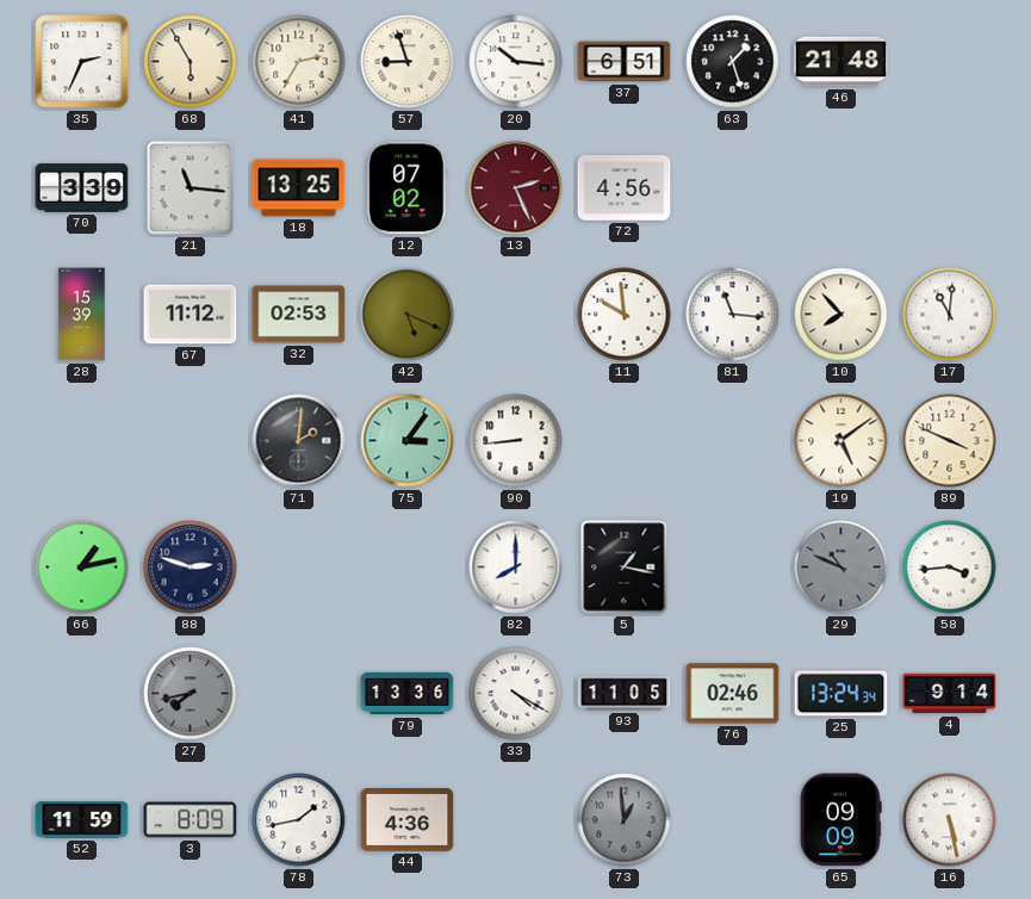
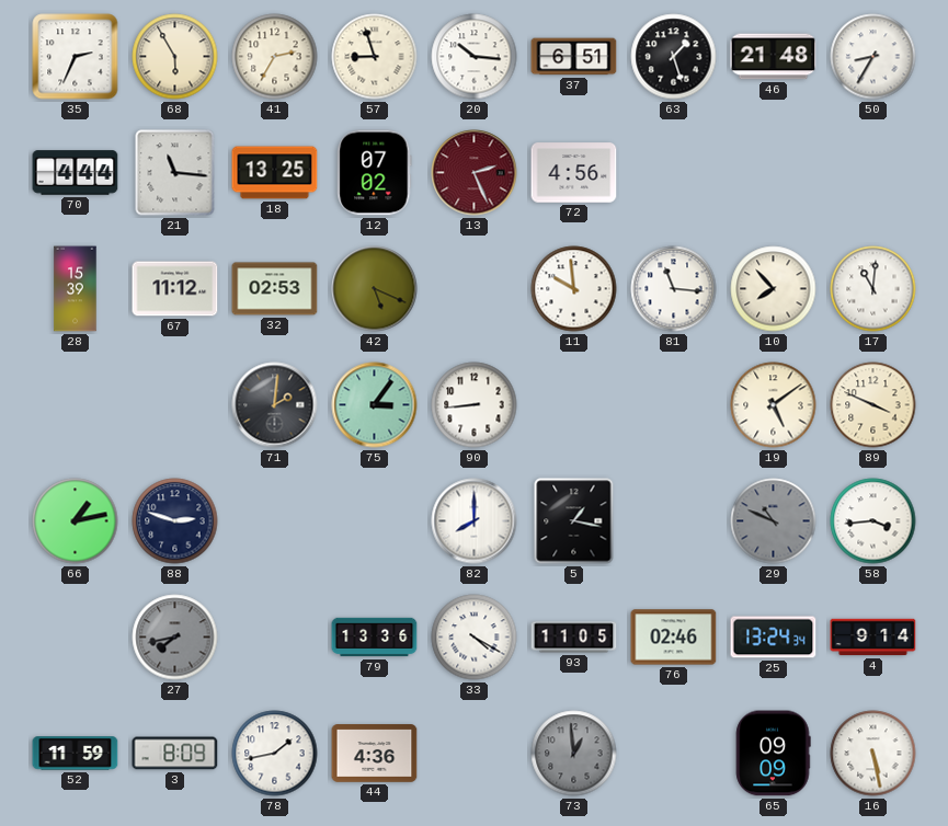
50: none -> 8:35 (873, 57)
70: 3:39 -> 4:44 (76, 173)
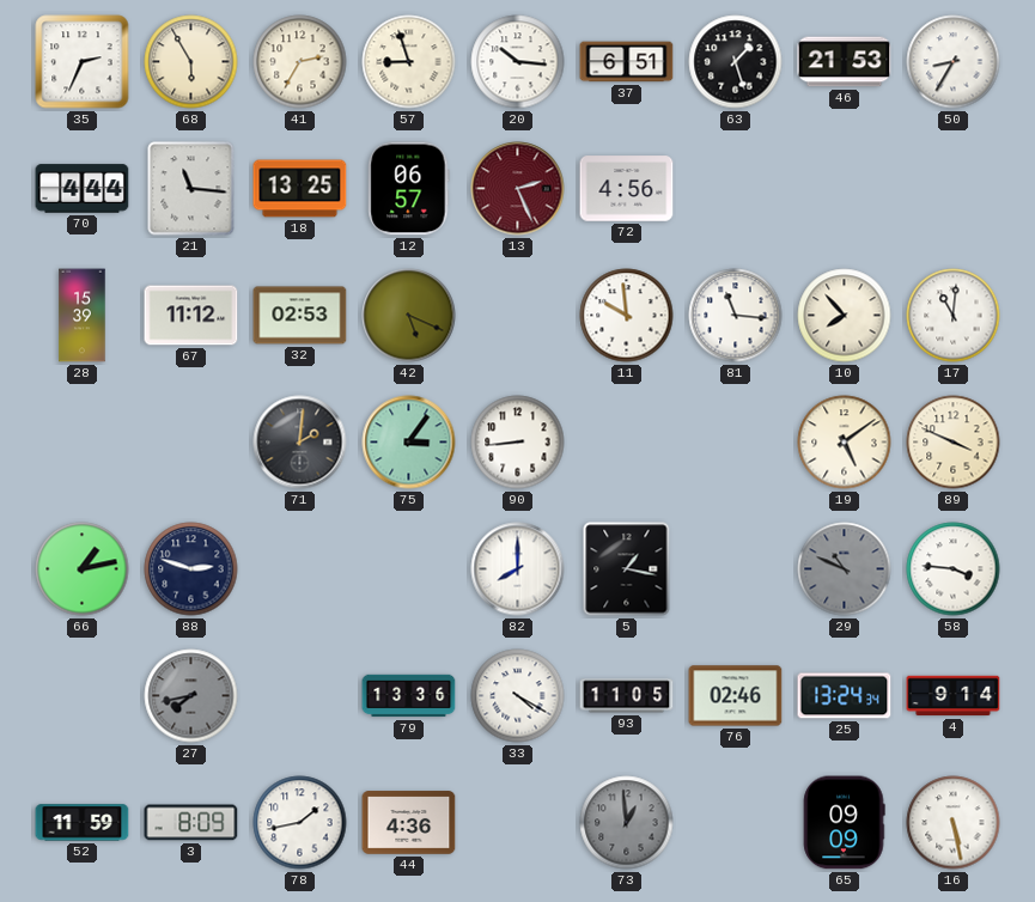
46: 21:48 -> 21:53 (845, 62)
12: 07:02 -> 06:57 (409, 189)
58: 3:44 -> 3:46 (954, 569)
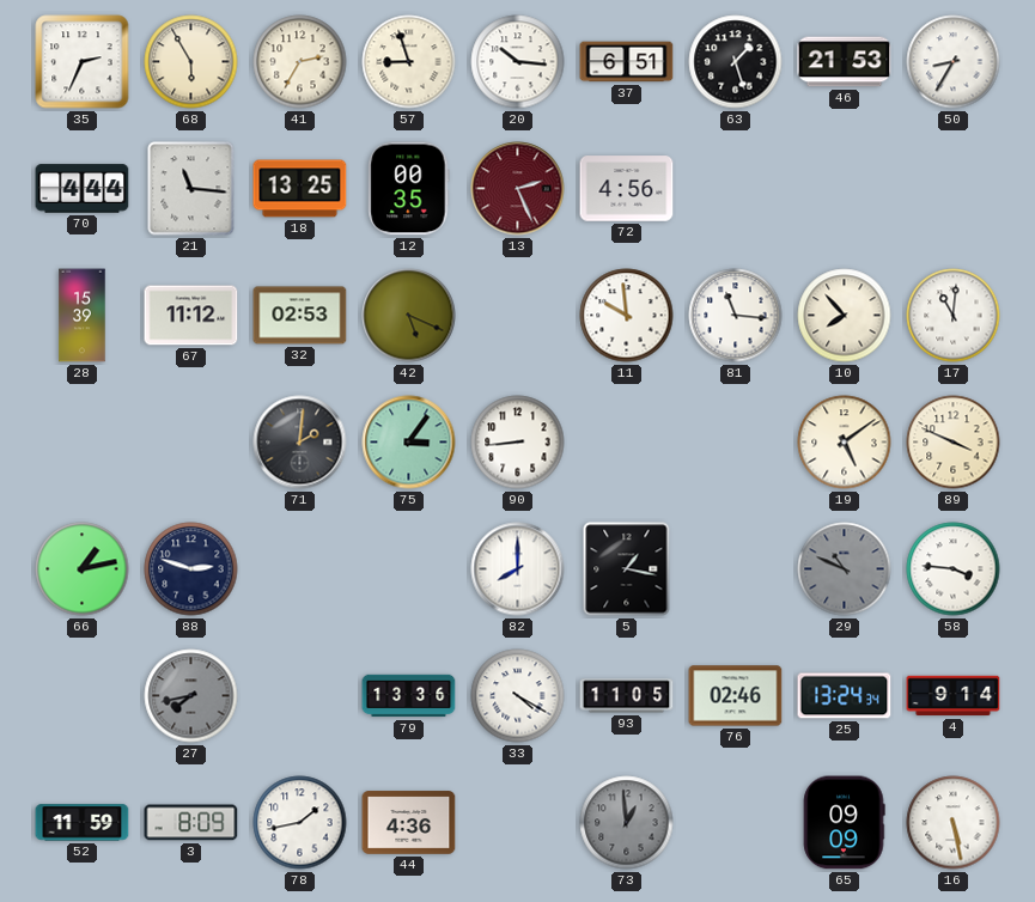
12: 06:57 -> 00:35 (409, 189)
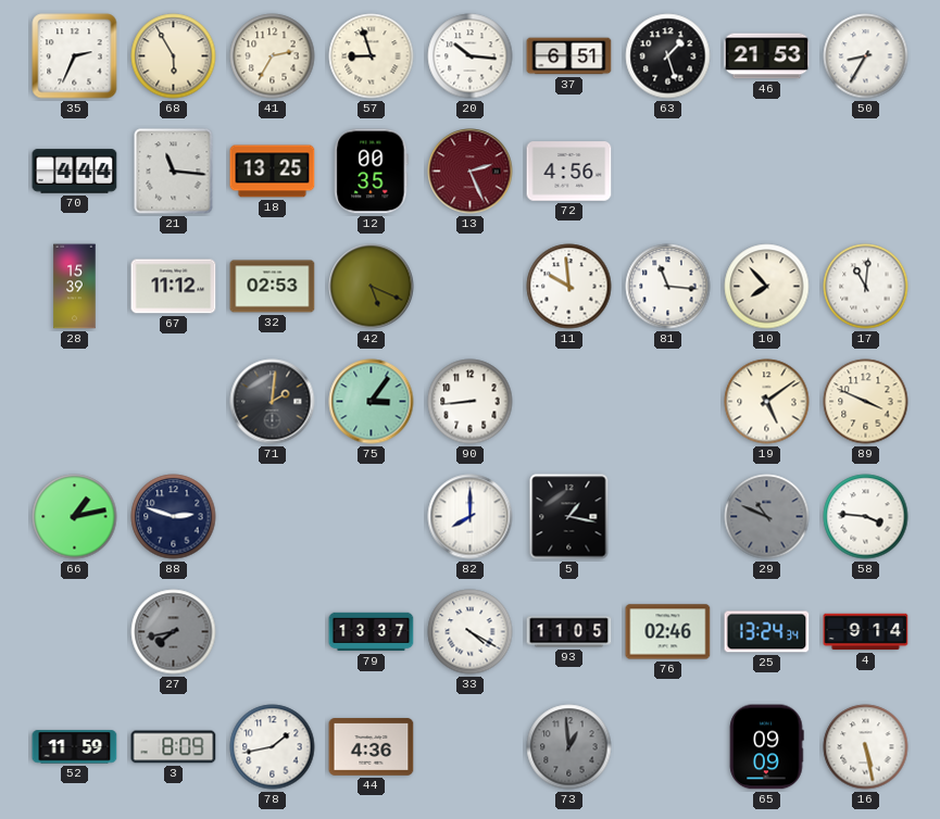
79: 13:36 -> 13:37 (372, 632)
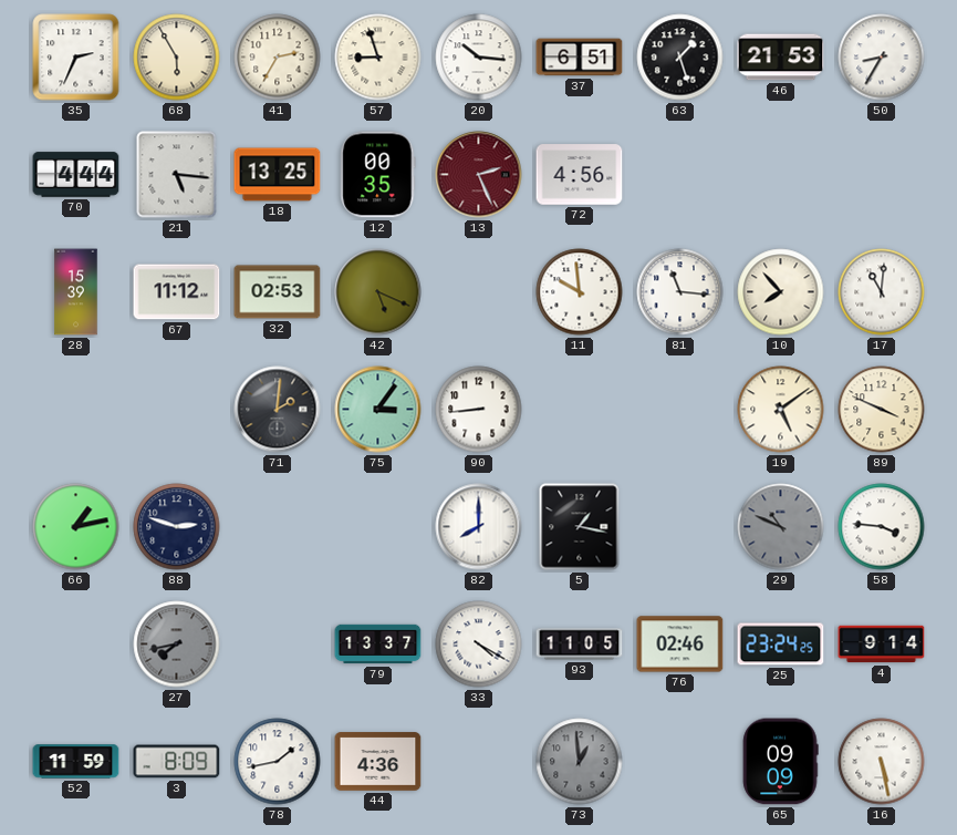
21: 11:16 -> 5:16 (177, 175)
25: 13:24 -> 23:24 (781, 645)
